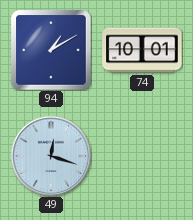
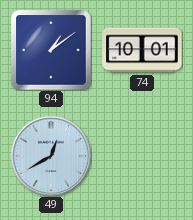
94: 1:10 -> 1:09 (51, 50)
49: 12:18 -> 12:40 (51, 156)
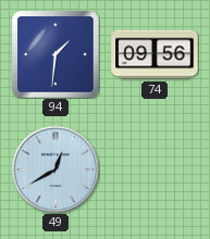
94: 1:09 -> 1:31 (55, 54)
74: 10:01 -> 09:56 (155, 54)
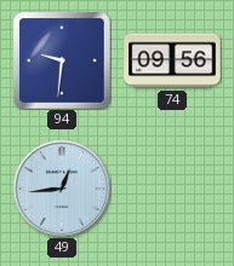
94: 1:31 -> 9:31 (62, 60)
49: 12:40 -> 12:44 (62, 189)
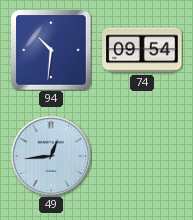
94: 9:31 -> 10:31 (51, 50)
74: 09:56 -> 09:54 (142, 50)
